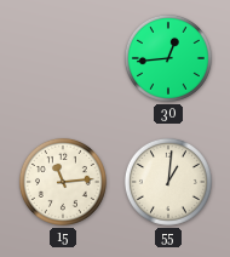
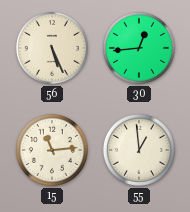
56: none -> 5:26 (52, 48)
55: 1:01 -> 12:59 (139, 150)
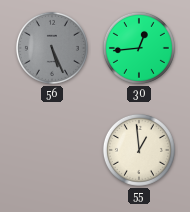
56 dial: cream -> grey (52, 48)
15: 11:14 -> none (52, 150)
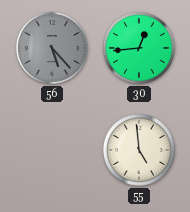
56: 5:26 -> 5:23 (52, 48)
55: 12:59 -> 4:59 (139, 150)
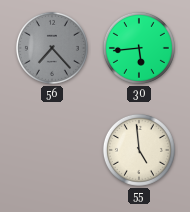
56: 5:23 -> 7:23 (52, 48)
30: 12:44 -> 5:44 (139, 48)
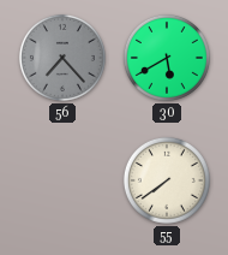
30: 5:44 -> 5:40 (167, 58)
55: 4:59 -> 7:39 (167, 180)
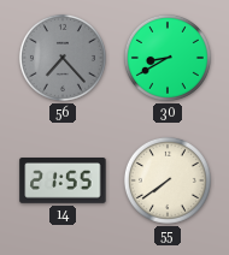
30: 5:40 -> 8:40 (168, 58)
14: none -> 21:55 (63, 182)
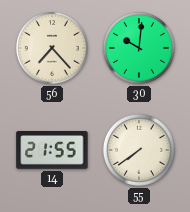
56 dial: grey -> cream (52, 48)
30: 8:40 -> 10:01 (139, 48)
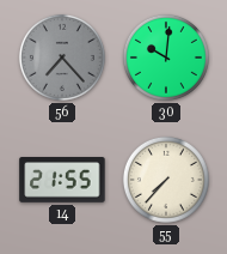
56 dial: cream -> grey (62, 58)
55: 7:39 -> 7:37 (166, 180)
